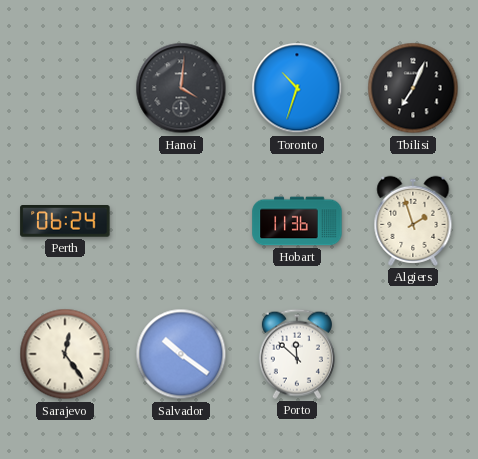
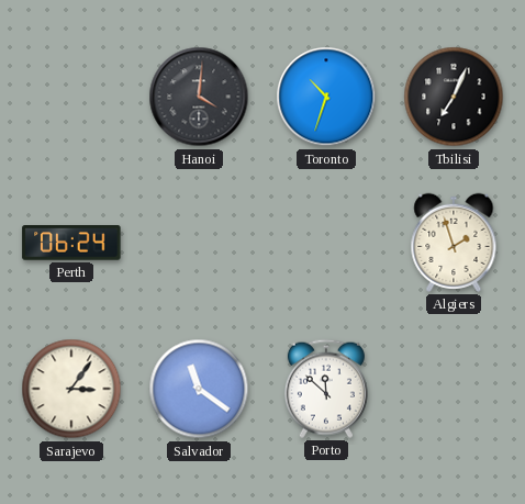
Hobart: 11:36 -> none (297, 221)
Sarajevo: 12:24 -> 3:06 (71, 389)
Salvador: 10:21 -> 11:21 (199, 389)
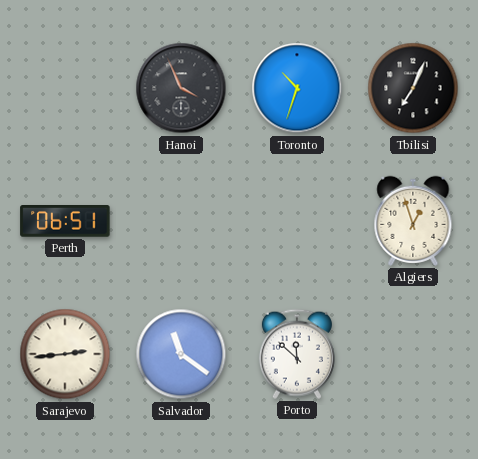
Hanoi: 4:01 -> 3:56 (181, 88)
Perth: 06:24 -> 06:51 (65, 221)
Algiers: 1:57 -> 12:57 (413, 221)
Sarajevo: 3:06 -> 2:44 (65, 354)
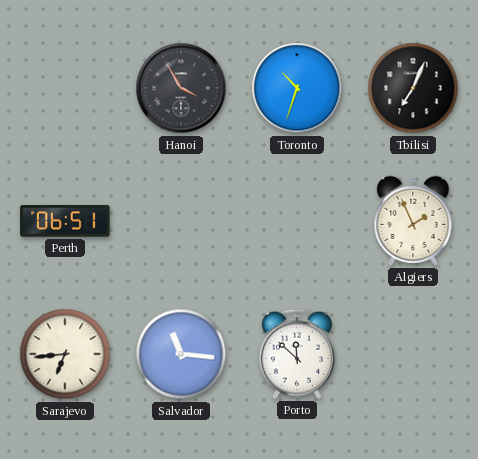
Hanoi: 3:56 -> 3:55 (181, 88)
Algiers: 12:57 -> 1:56 (413, 221)
Sarajevo: 2:44 -> 6:44 (65, 354)
Salvador: 11:21 -> 11:16 (181, 354)
